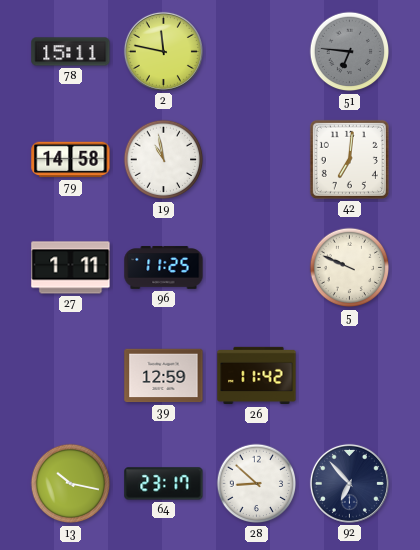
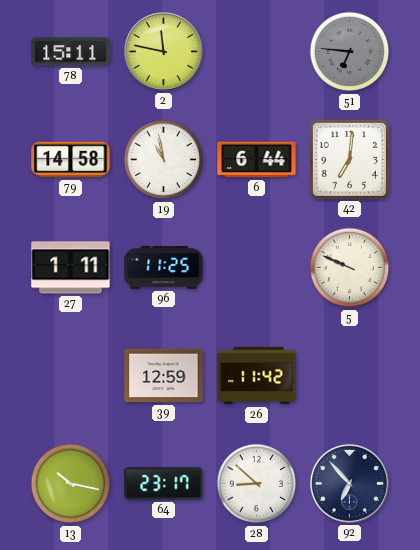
6: none -> 6:44 (257, 160)
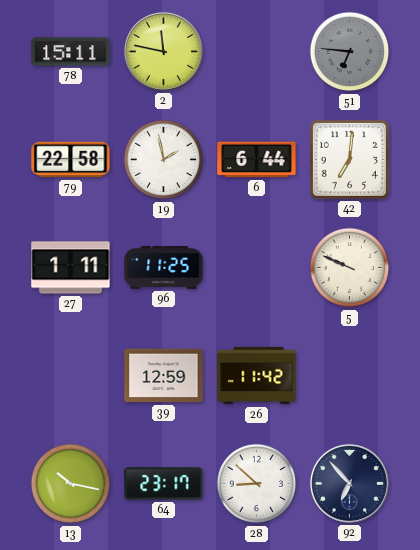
79: 14:58 -> 22:58 (71, 160)
19: 10:58 -> 1:58 (164, 160)
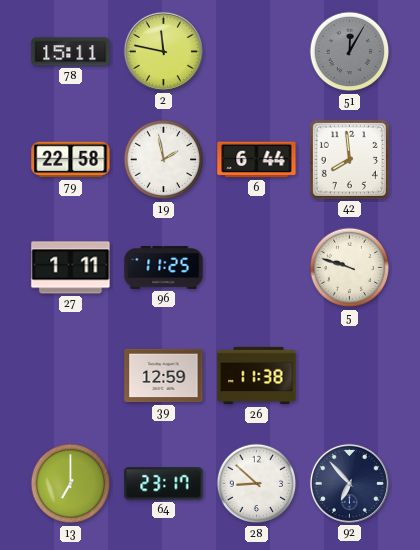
51: 6:46 -> 12:05 (350, 52)
42: 7:01 -> 7:59 (349, 159)
5: 9:49 -> 9:48 (350, 268)
26: 11:42 -> 11:38 (257, 376)
13: 10:17 -> 7:00 (71, 484)
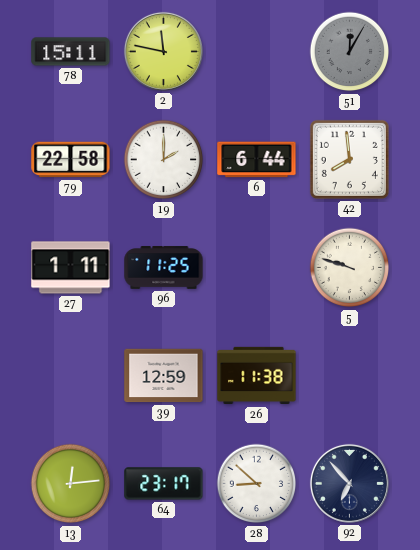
19: 1:58 -> 2:00 (164, 160)
13: 7:00 -> 12:14 (71, 484)
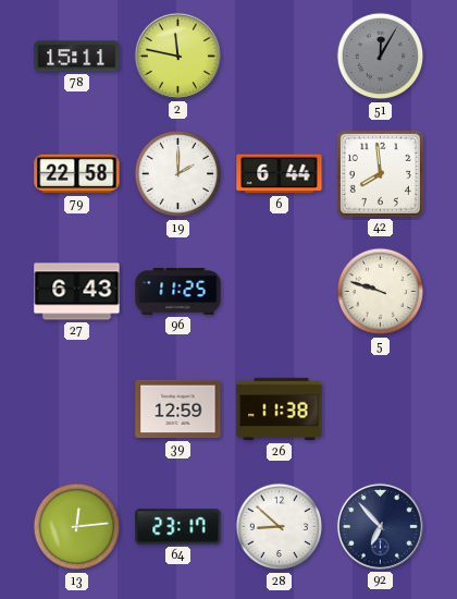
27: 1:11 -> 6:43 (77, 292)
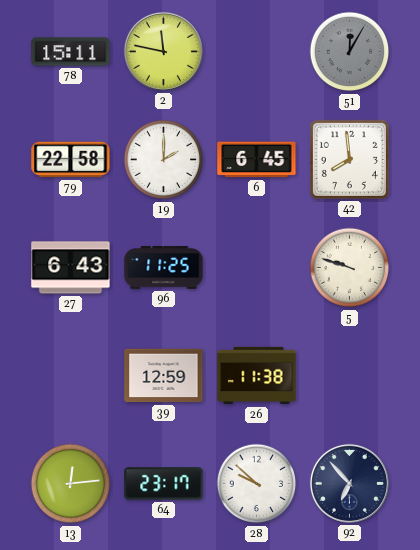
6: 6:44 -> 6:45 (257, 160)
28: 8:52 -> 9:52 (257, 484)
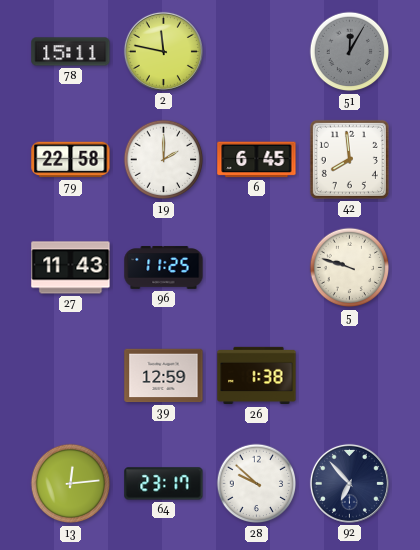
27: 6:43 -> 11:43 (71, 268)
26: 11:38 -> 1:38 (257, 376)
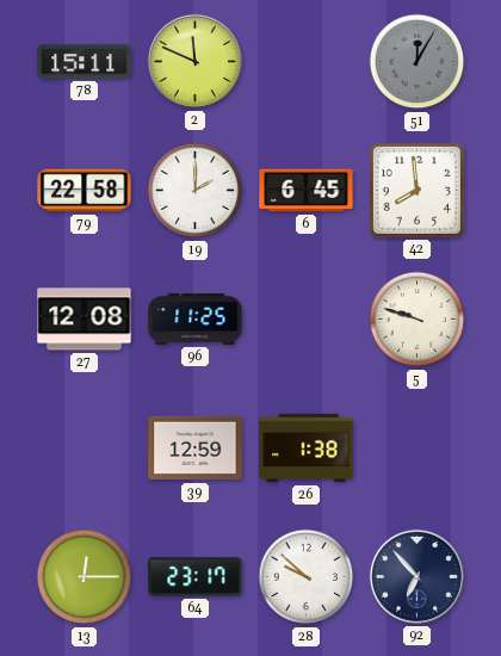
2: 11:47 -> 11:49 (194, 61)
27: 11:43 -> 12:08 (85, 320)
13: 12:14 -> 12:15 (85, 577)
